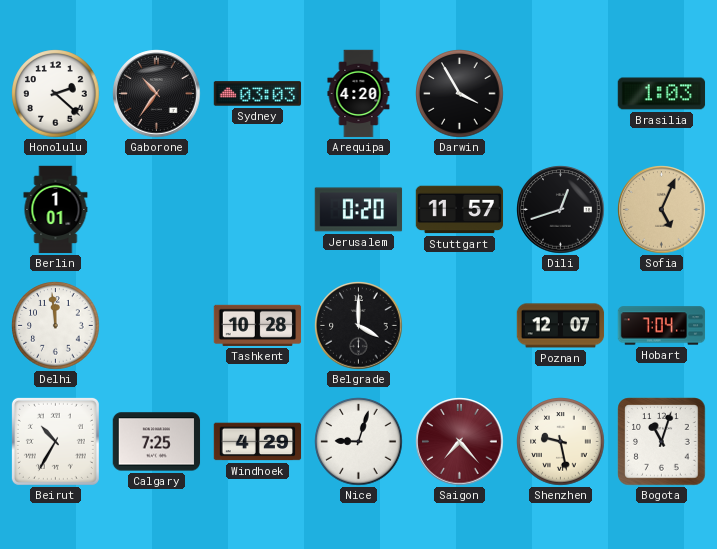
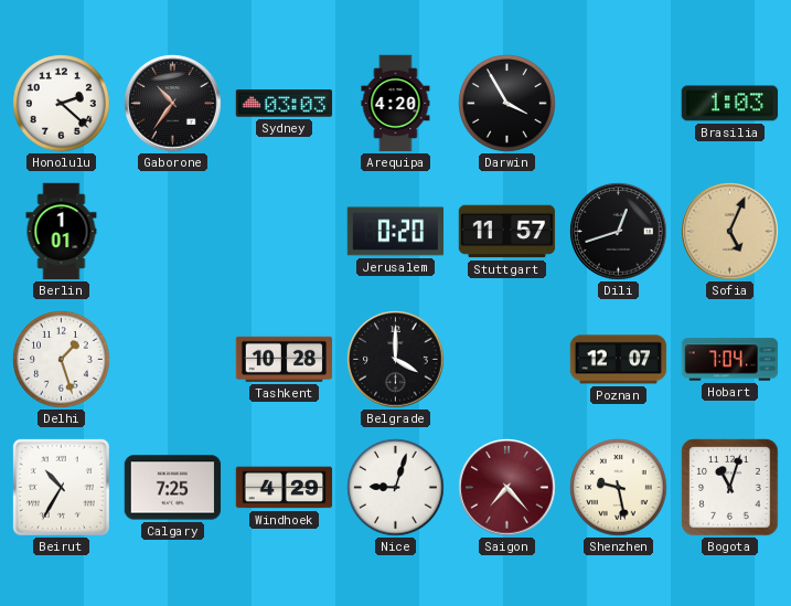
Delhi: 11:59 -> 1:27 (62, 360)
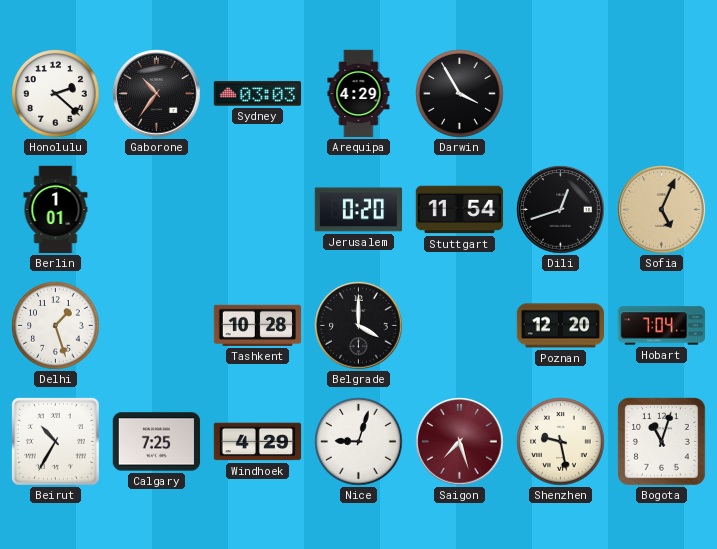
Arequipa: 4:20 -> 4:29 (359, 94)
Brasilia: 1:03 -> none (730, 104)
Stuttgart: 11:57 -> 11:54 (460, 210)
Poznan: 12:07 -> 12:20 (561, 326)
Saigon: 7:23 -> 7:27 (460, 442)
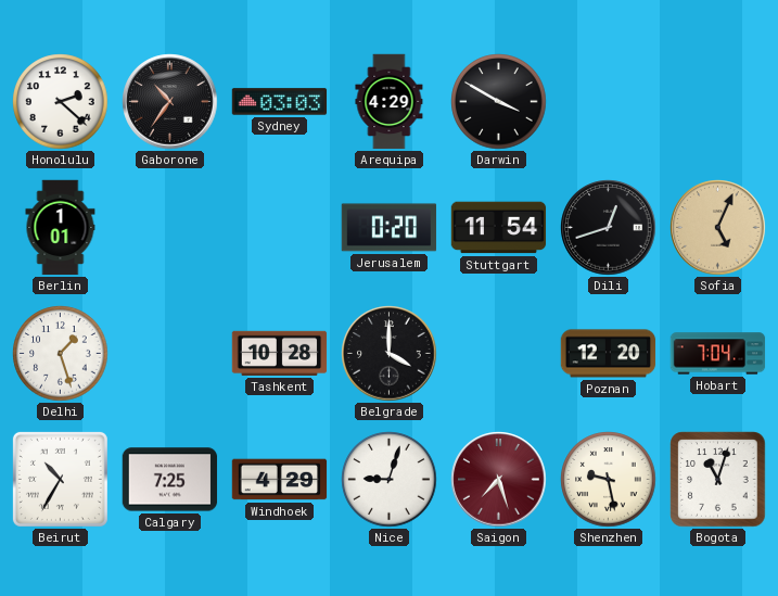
Darwin: 3:55 -> 3:50 (499, 102)
